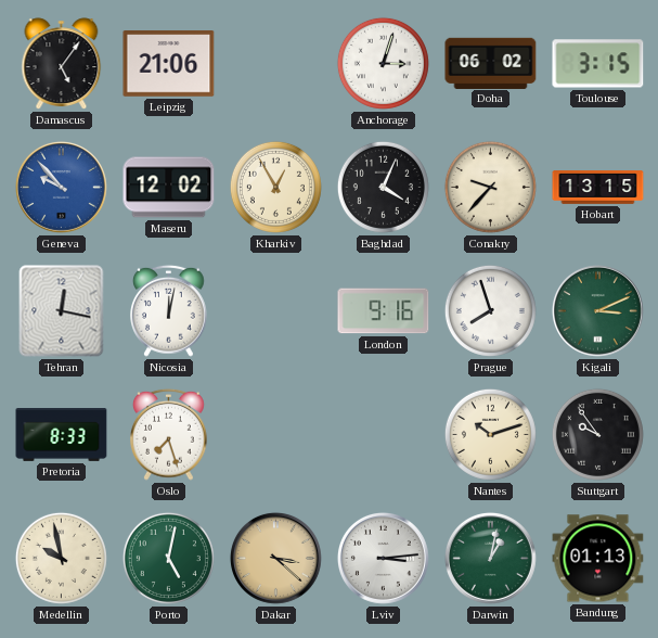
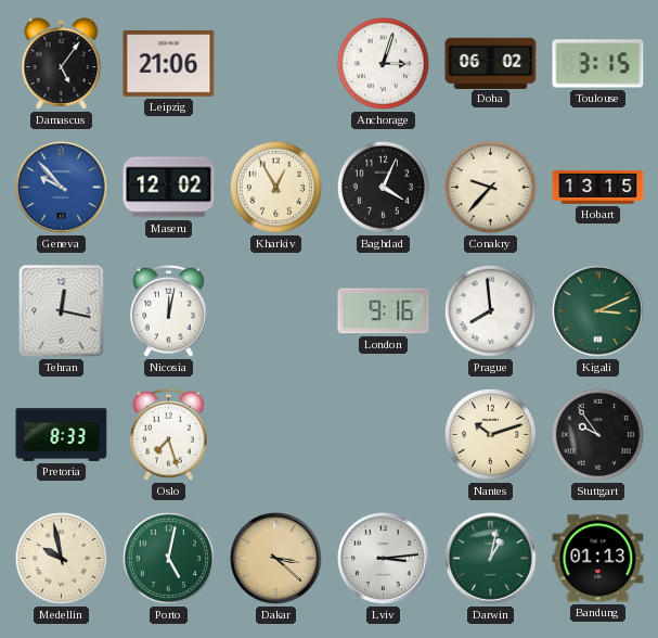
Prague: 7:57 -> 7:59 (490, 310)
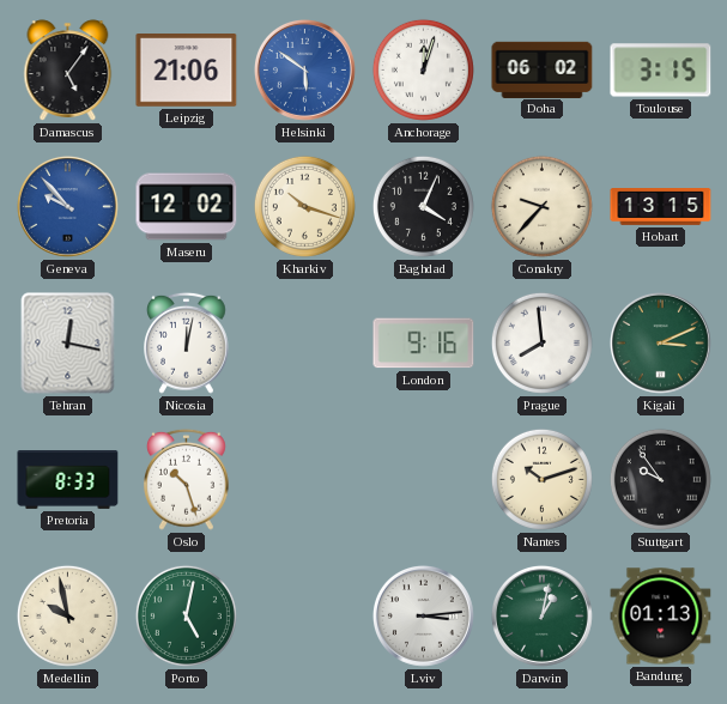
Helsinki: none -> 5:51 (304, 69)
Anchorage: 3:03 -> 12:03 (423, 69)
Kharkiv: 12:55 -> 10:18 (304, 206)
Oslo: 7:27 -> 10:27 (187, 479)
Dakar: 3:22 -> none (275, 558)
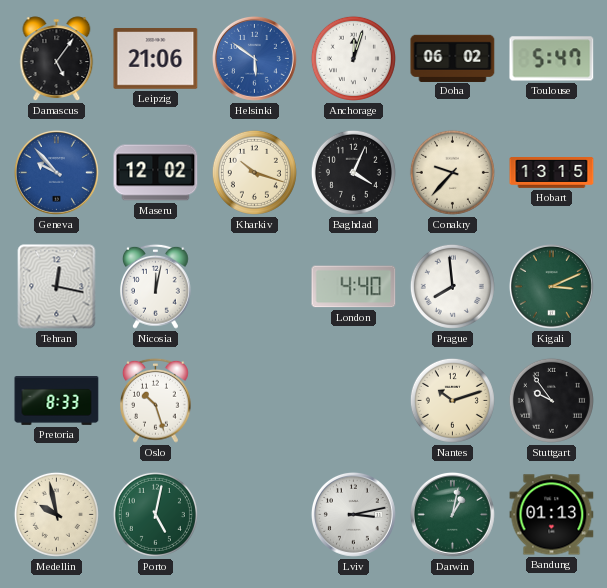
Toulouse: 3:15 -> 5:47 (552, 59)
London: 9:16 -> 4:40 (354, 287)
Lviv: 3:14 -> 3:13 (353, 514)
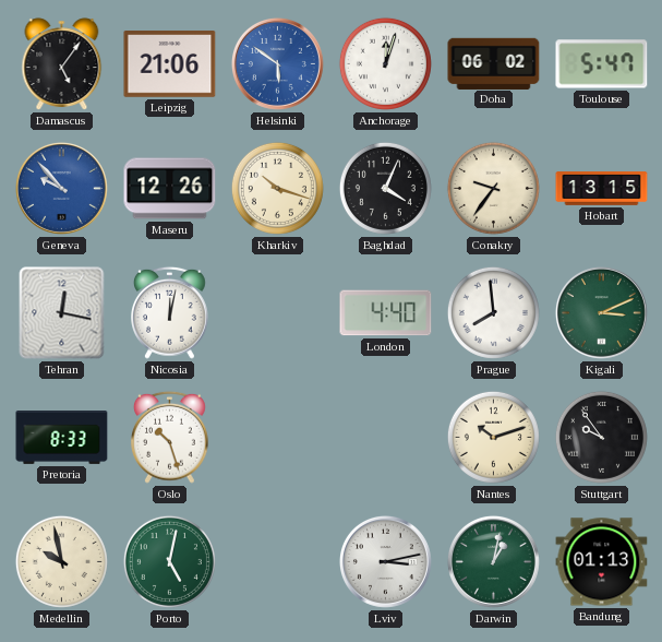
Maseru: 12:02 -> 12:26 (170, 189)
Conakry: 9:37 -> 9:36 (493, 188)
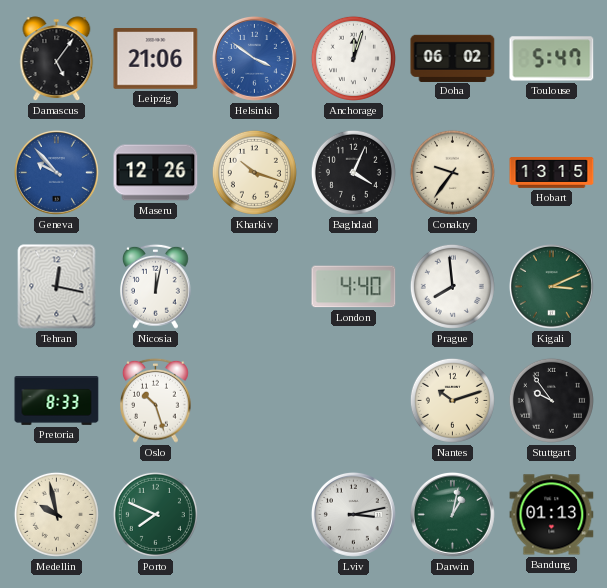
Helsinki: 5:51 -> 3:51 (254, 58)
Porto: 5:02 -> 7:49 (155, 514)
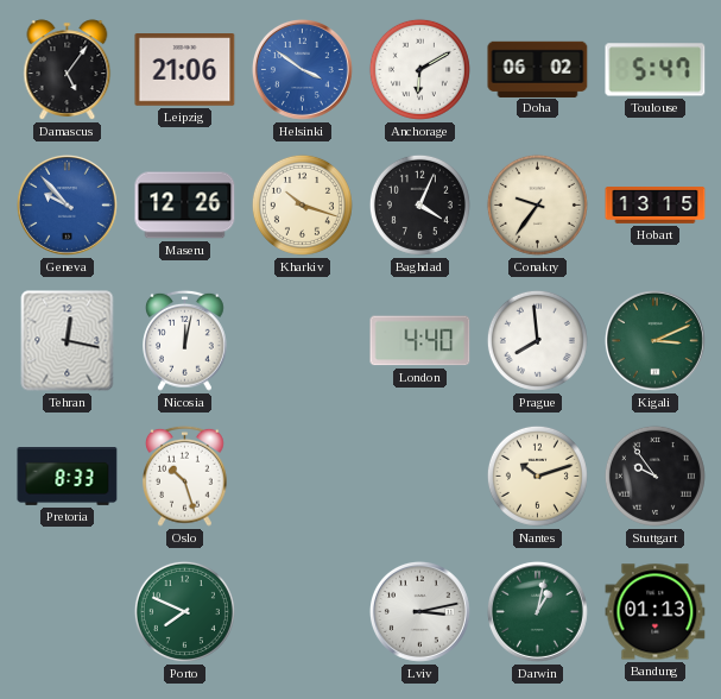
Anchorage: 12:03 -> 6:10 (419, 69)
Medellin: 9:58 -> none (56, 514)
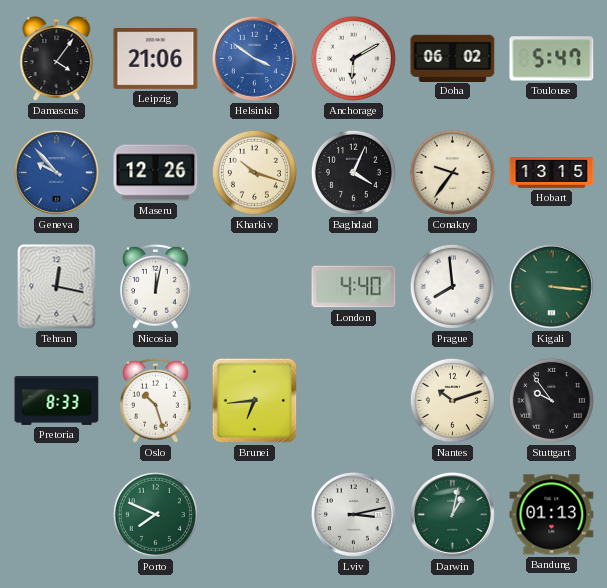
Damascus: 5:06 -> 4:06 (57, 59)
Kigali: 3:11 -> 3:16 (551, 286)
Brunei: none -> 6:44 (255, 401)
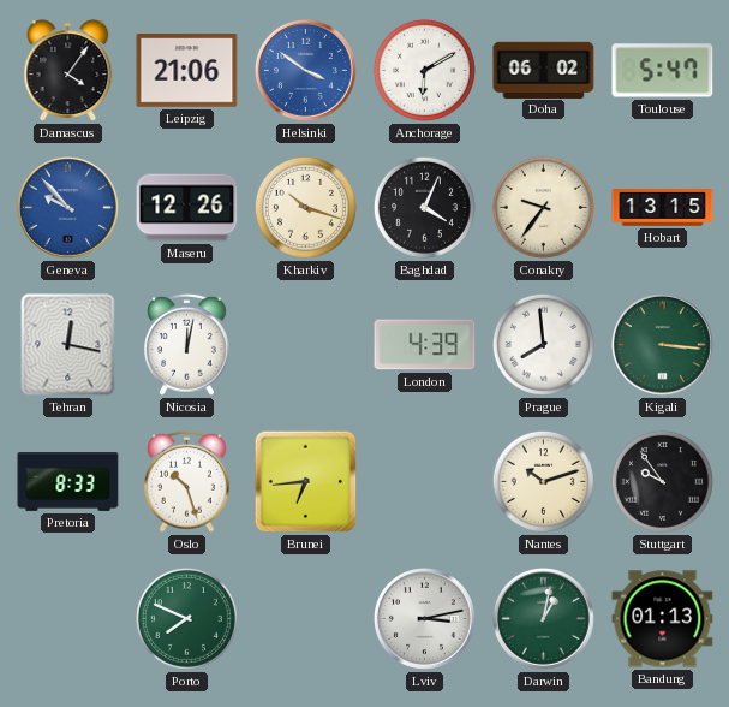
London: 4:40 -> 4:39 (425, 345)
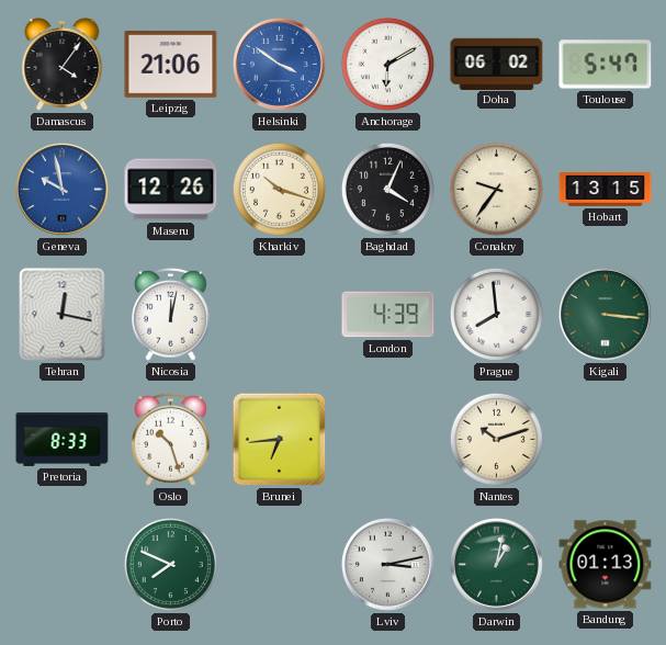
Geneva: 9:53 -> 9:58 (61, 189)
Stuttgart: 9:54 -> none (662, 481)
